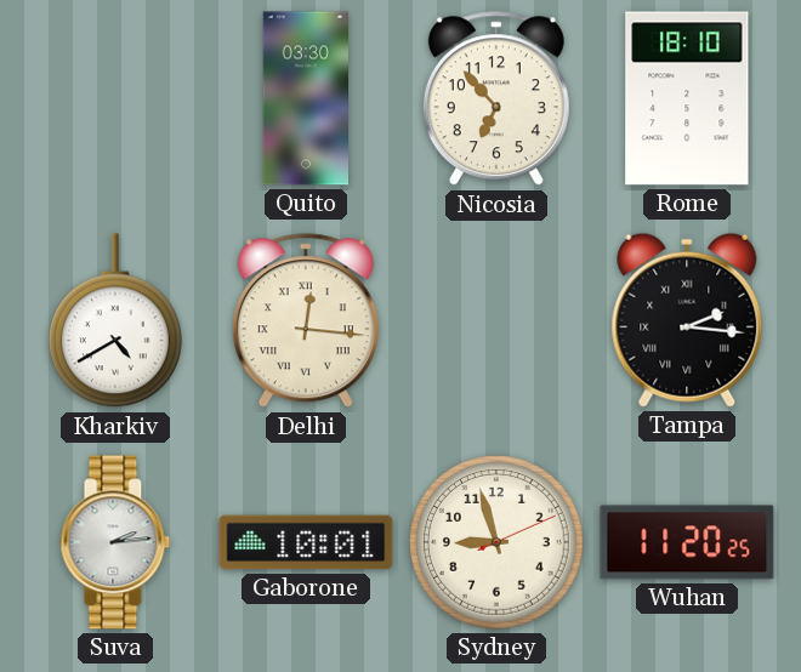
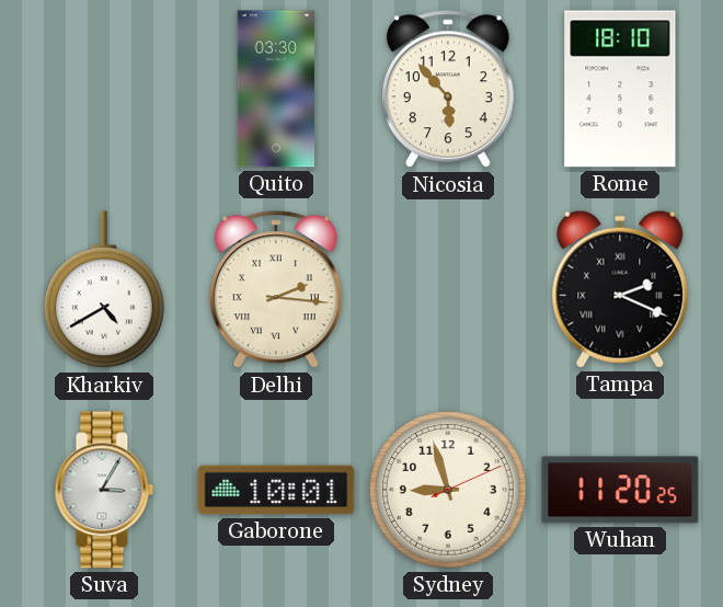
Nicosia: 6:53 -> 5:53 (448, 90)
Delhi: 12:16 -> 2:16 (276, 290)
Tampa: 2:16 -> 2:19 (620, 289)
Suva: 2:14 -> 3:05 (104, 490)
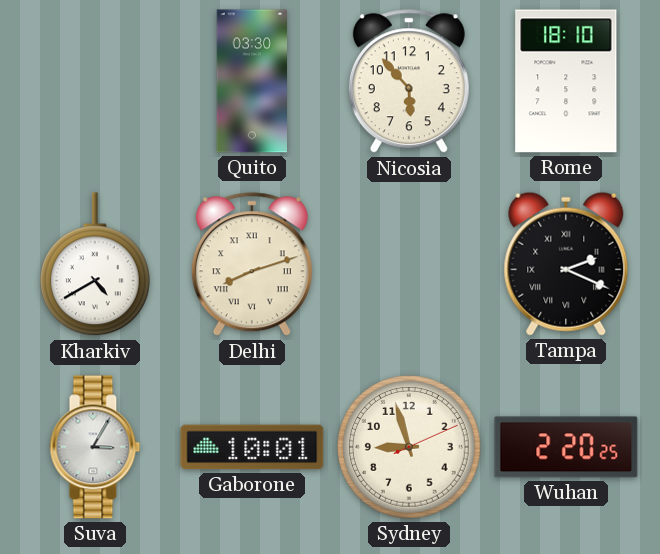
Delhi: 2:16 -> 8:12 (252, 265)
Wuhan: 11:20 -> 2:20 (566, 447)
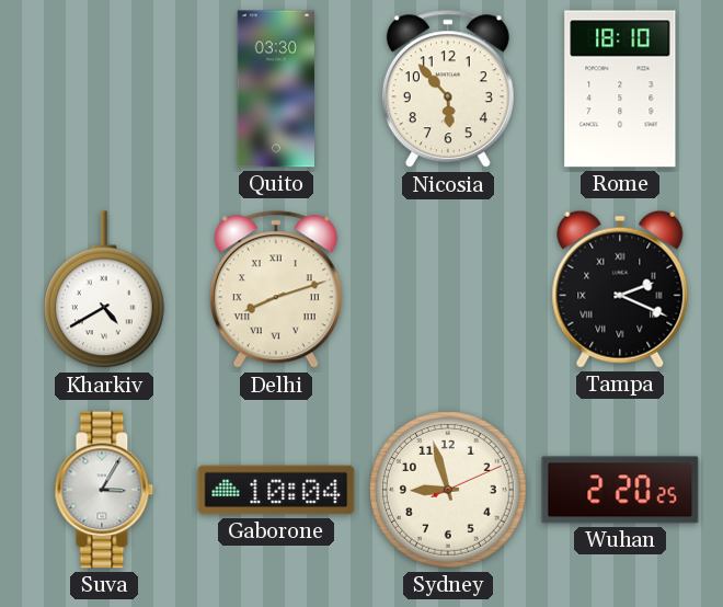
Gaborone: 10:01 -> 10:04 (276, 490)
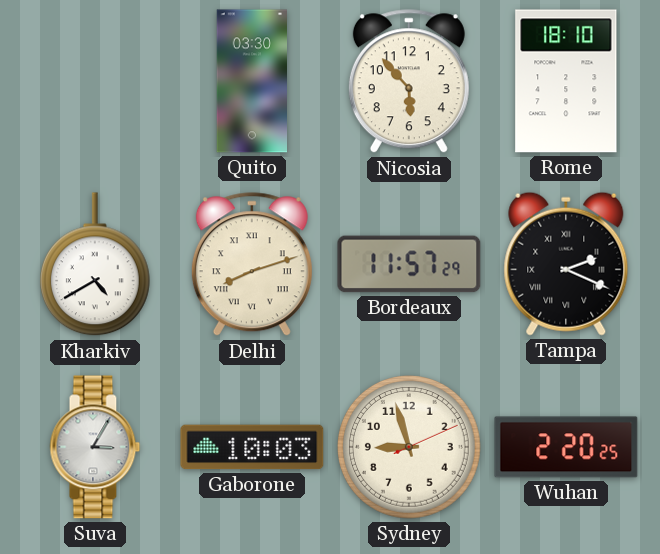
Bordeaux: none -> 11:57 (409, 264)
Gaborone: 10:04 -> 10:03 (252, 447)
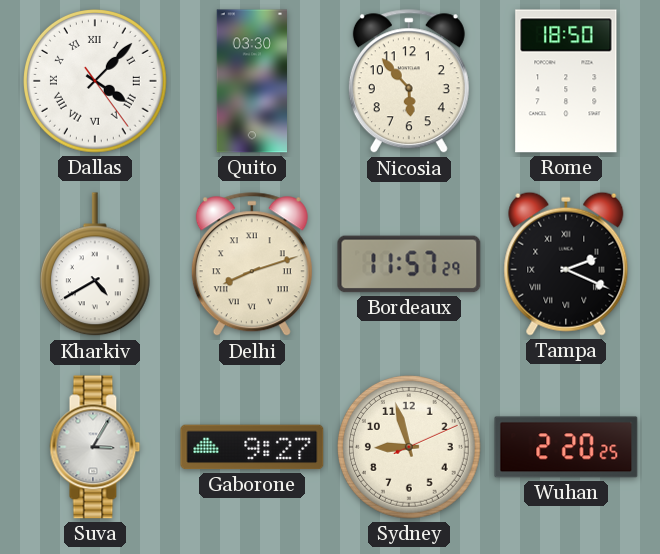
Dallas: none -> 4:07 (96, 82)
Rome: 18:10 -> 18:50 (566, 81)
Gaborone: 10:03 -> 9:27 (252, 447)
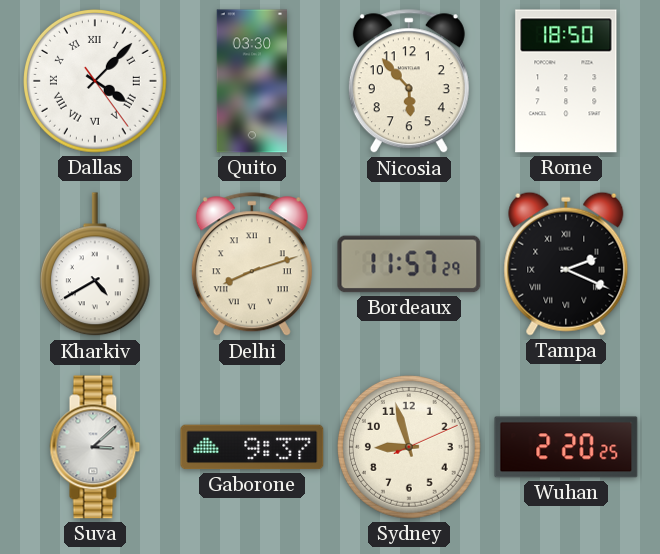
Suva: 3:05 -> 3:08 (95, 447)
Gaborone: 9:27 -> 9:37 (252, 447)
